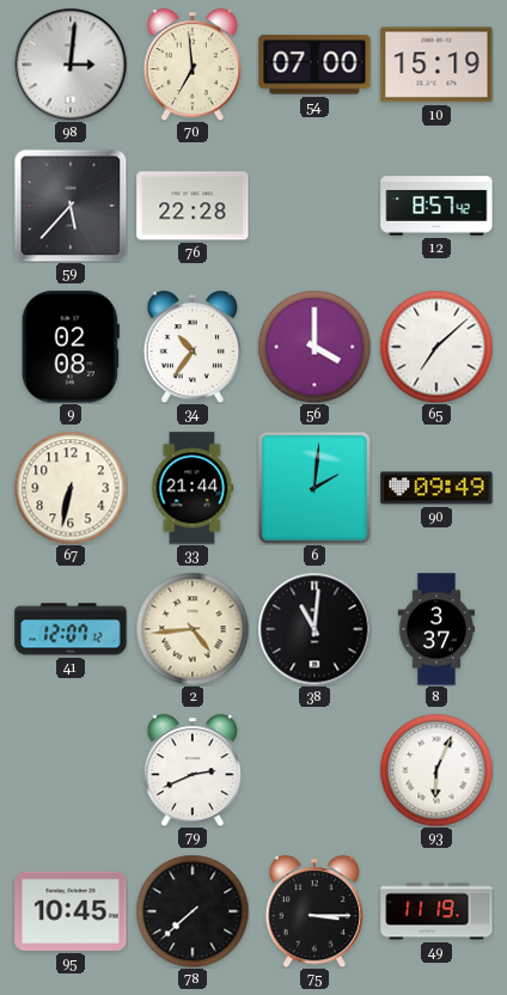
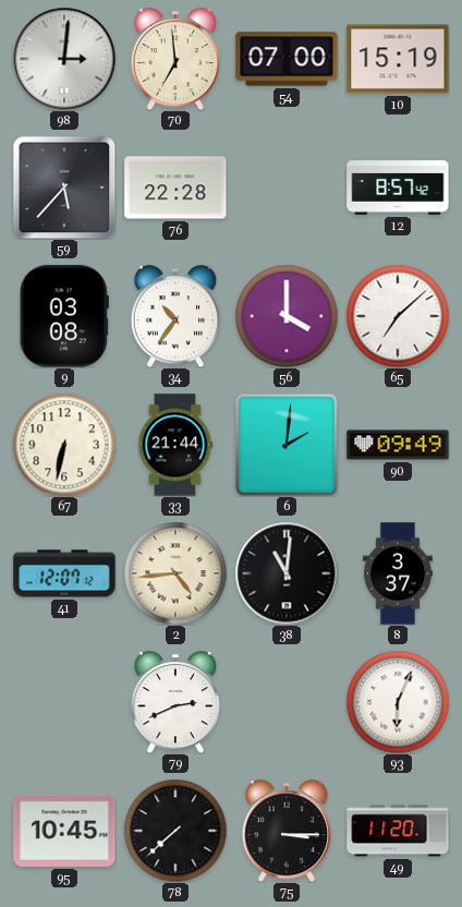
9: 02:08 -> 03:08 (64, 316)
49: 11:19 -> 11:20 (398, 831)
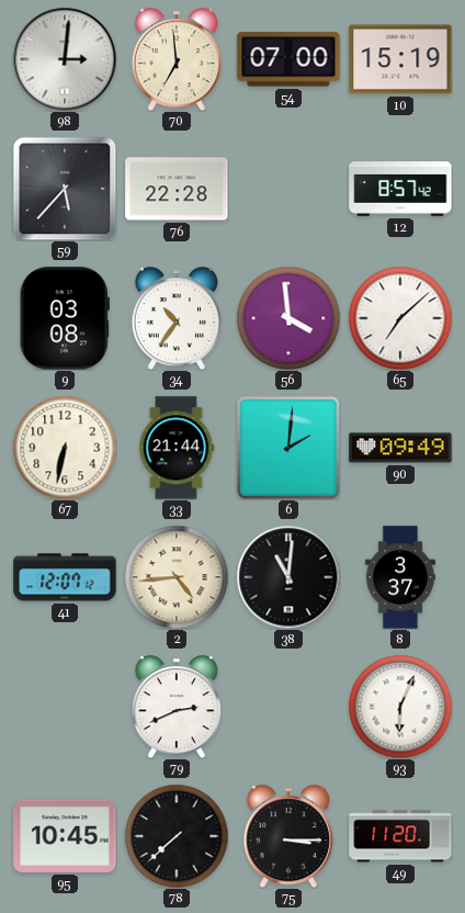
56: 4:00 -> 3:59 (288, 318)
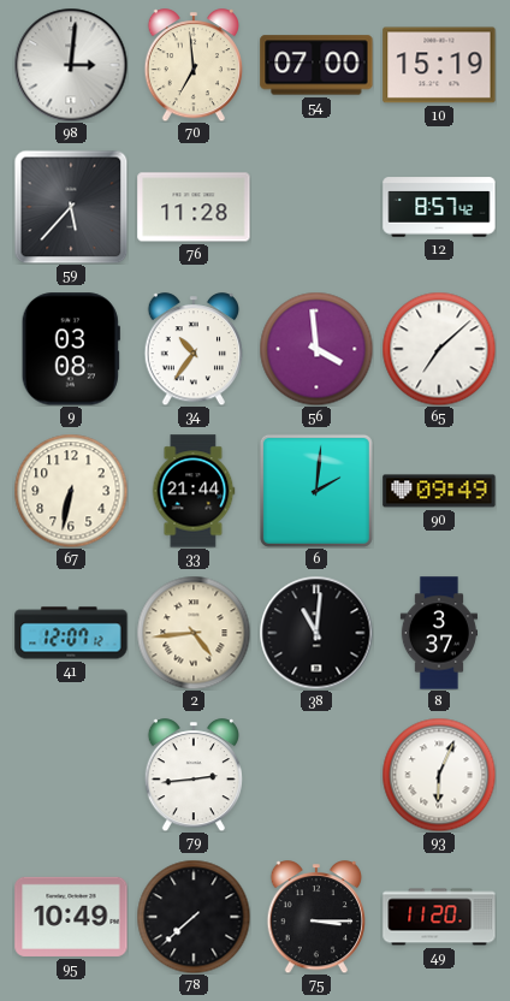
76: 22:28 -> 11:28 (194, 207)
79: 2:41 -> 2:44 (192, 775)
95: 10:45 -> 10:49 (71, 917)
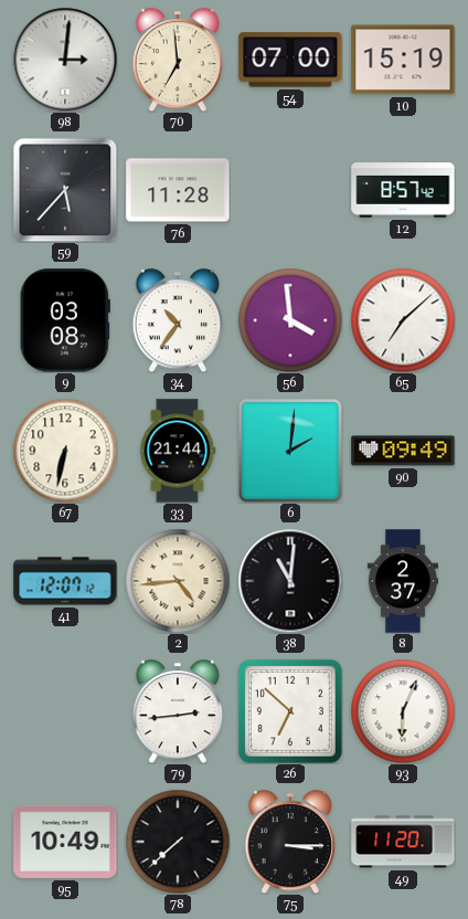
8: 3:37 -> 2:37 (402, 581)
26: none -> 6:52 (290, 711)
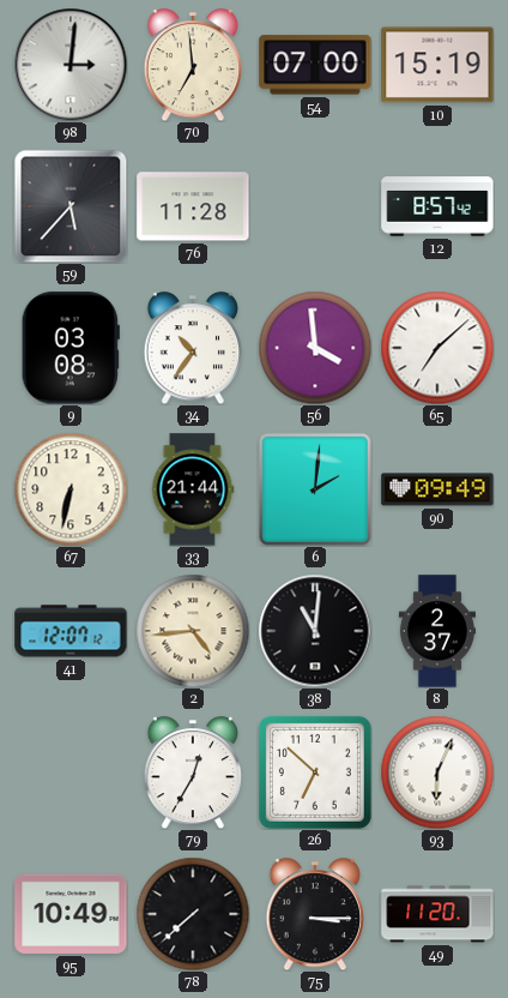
79: 2:44 -> 12:35 (192, 772)
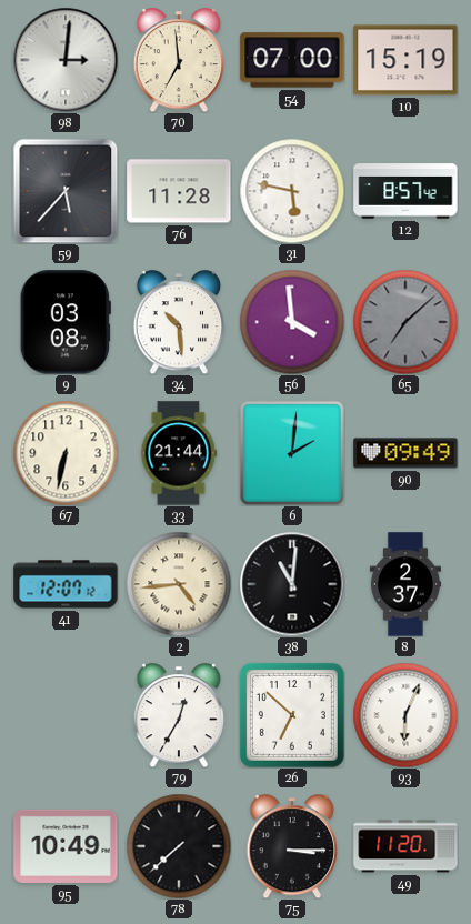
31: none -> 5:47 (292, 191)
34: 10:36 -> 10:29 (178, 322)
65 dial: white -> grey (405, 322)
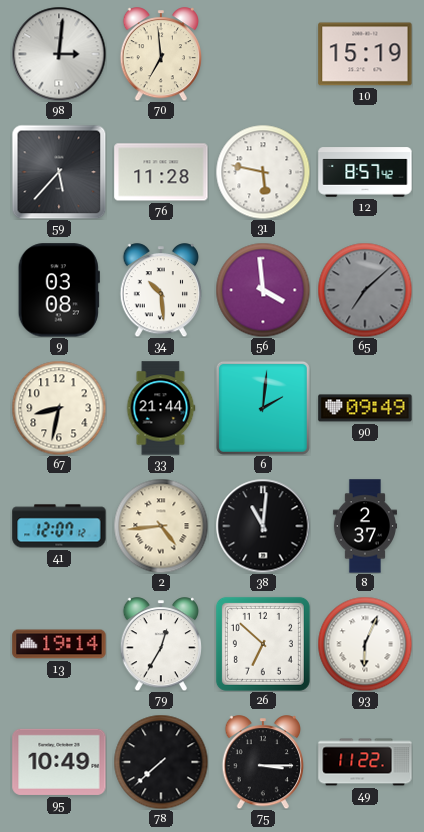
54: 07:00 -> none (292, 60)
67: 6:32 -> 8:32 (59, 408)
13: none -> 19:14 (59, 644)
49: 11:20 -> 11:22 (365, 762)
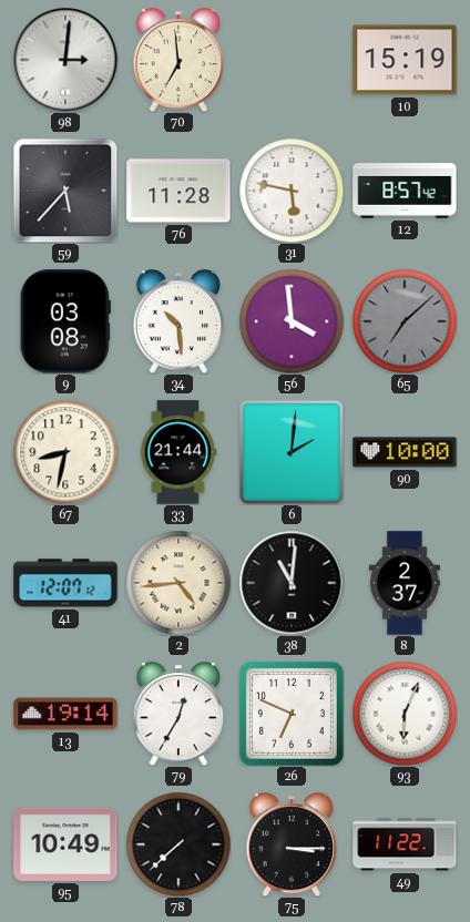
90: 09:49 -> 10:00 (405, 452)
26: 6:52 -> 6:49 (292, 714)
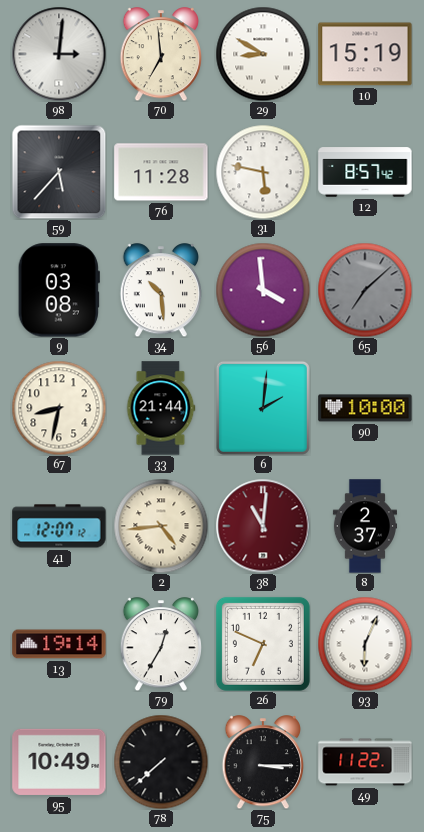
29: none -> 8:50 (263, 54)
38 dial: black -> burgundy (263, 526)
